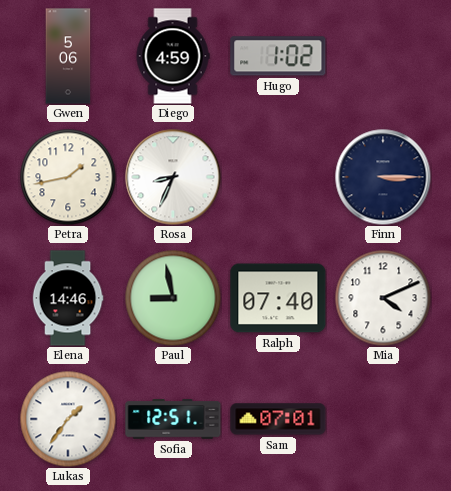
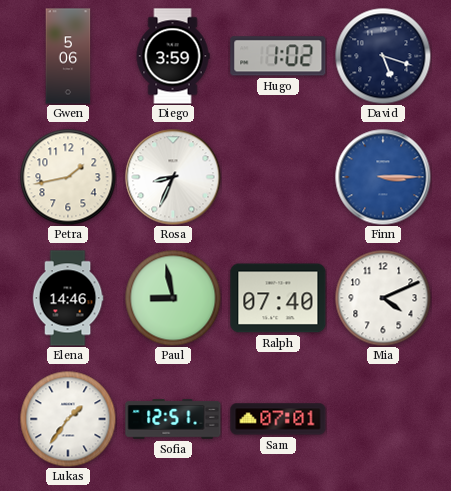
Diego: 4:59 -> 3:59 (173, 56)
David: none -> 5:18 (383, 56)
Finn dial: navy -> blue (383, 177)
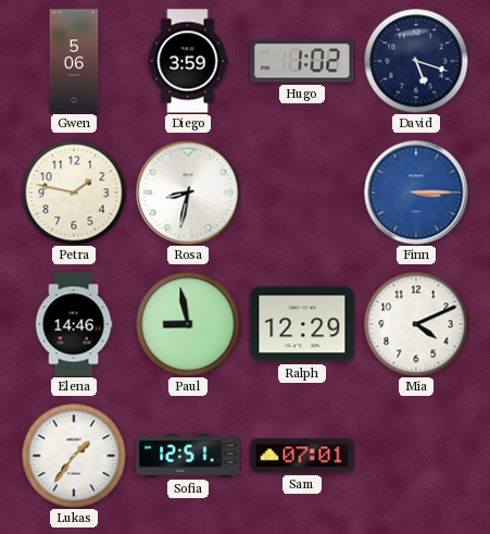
Petra: 1:43 -> 1:47 (74, 193)
Rosa: 8:34 -> 8:32 (188, 193)
Ralph: 07:40 -> 12:29 (302, 324)
